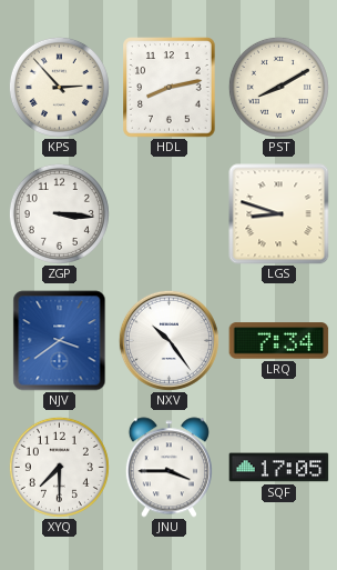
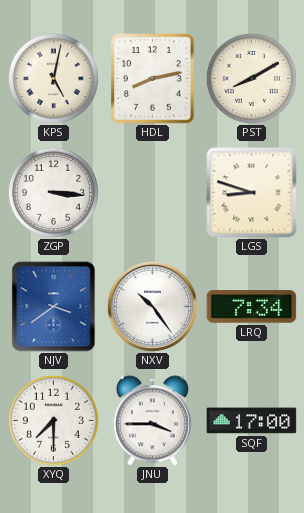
KPS: 2:53 -> 5:02 (53, 78)
SQF: 17:05 -> 17:00 (252, 421)
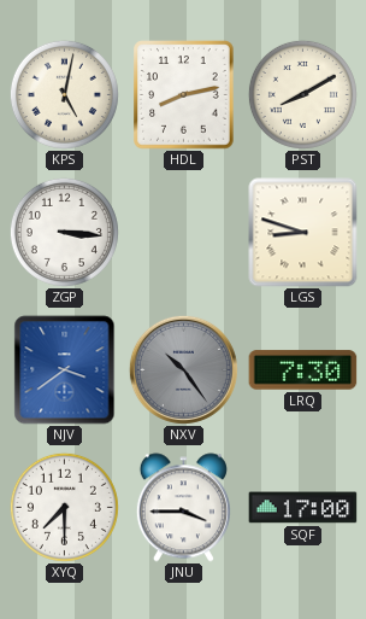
NXV dial: white -> grey (183, 369)
LRQ: 7:34 -> 7:30 (303, 370)
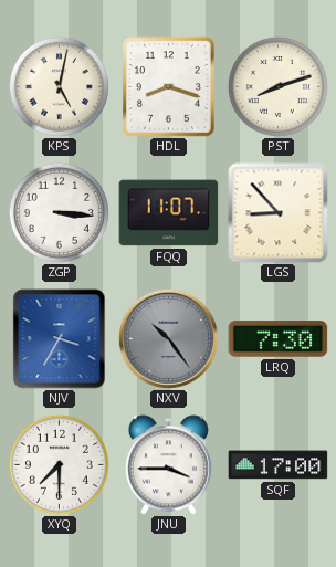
HDL: 8:13 -> 8:18 (169, 87)
PST: 8:10 -> 8:12 (277, 86)
FQQ: none -> 11:07 (169, 213)
LGS: 8:48 -> 8:53 (279, 213)
NJV: 3:39 -> 3:35 (60, 339)
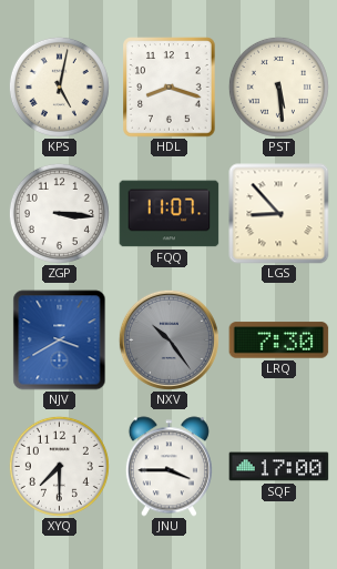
PST: 8:12 -> 5:29 (278, 87)
NJV: 3:35 -> 3:40 (60, 341)
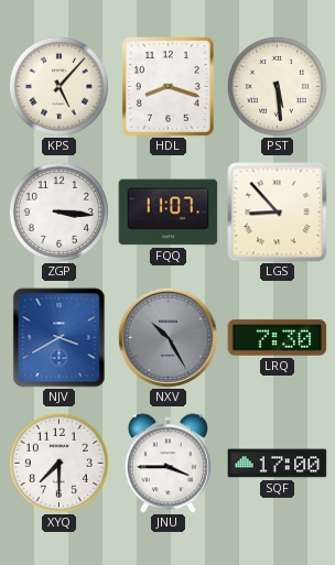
KPS: 5:02 -> 5:07 (58, 86)
NXV: 10:24 -> 10:25 (167, 337)
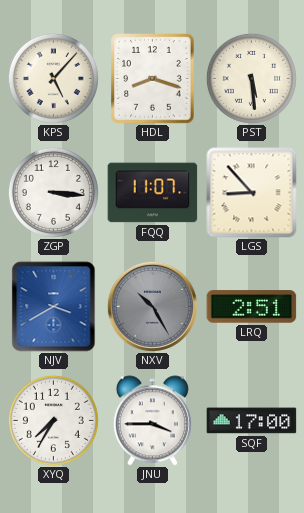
LRQ: 7:30 -> 2:51 (252, 307)
XYQ: 7:30 -> 7:35 (53, 420)
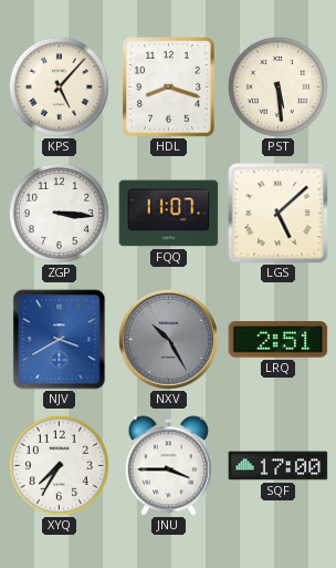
LGS: 8:53 -> 5:08 (279, 214)
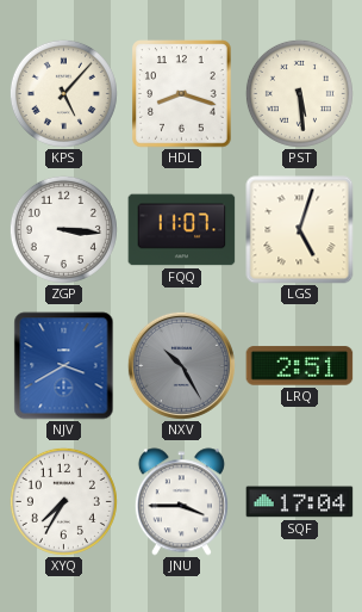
LGS: 5:08 -> 5:03 (300, 230)
SQF: 17:00 -> 17:04 (300, 502)
